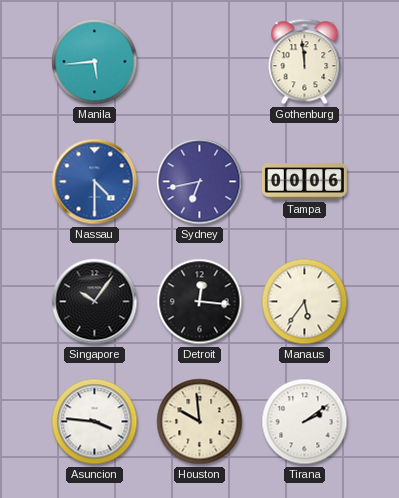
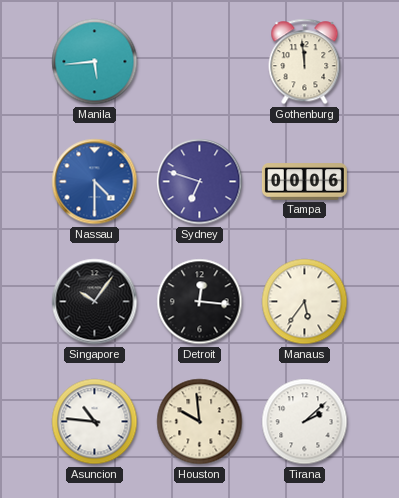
Sydney: 6:43 -> 6:48 (200, 182)
Asuncion: 3:46 -> 10:46 (95, 422)
Tirana: 2:09 -> 2:08 (305, 422)
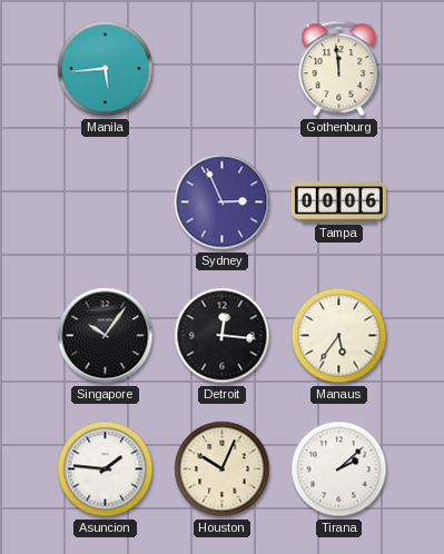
Nassau: 4:30 -> none (95, 182)
Sydney: 6:48 -> 2:56 (223, 202)
Asuncion: 10:46 -> 1:46 (106, 469)
Houston: 9:59 -> 10:04 (223, 469)
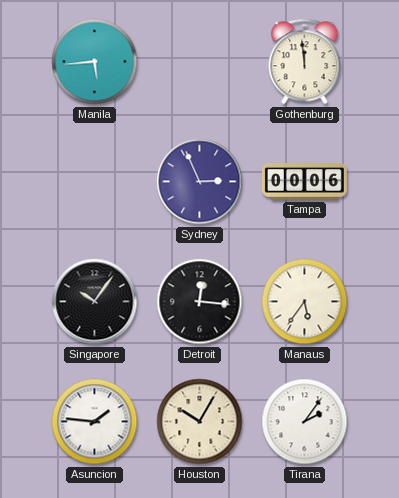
Houston: 10:04 -> 10:05 (200, 422)
Tirana: 2:08 -> 2:06 (305, 422)
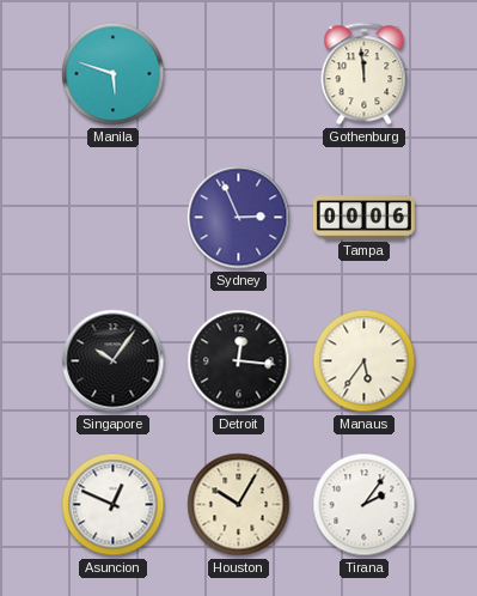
Manila: 5:44 -> 5:48 (114, 74)
Asuncion: 1:46 -> 12:49 (114, 505)
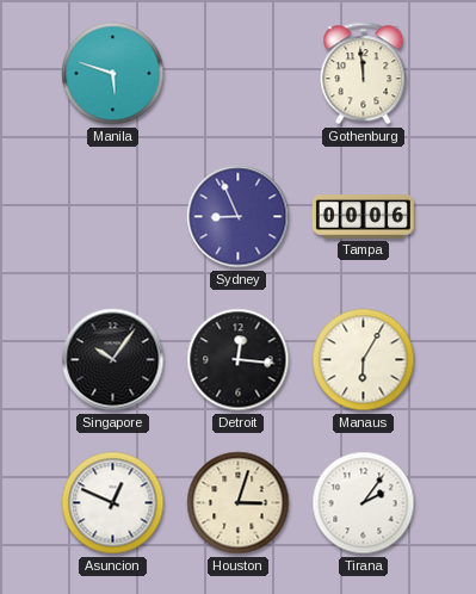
Sydney: 2:56 -> 8:56 (239, 217)
Manaus: 5:36 -> 6:05 (364, 360)
Houston: 10:05 -> 3:03 (239, 503)
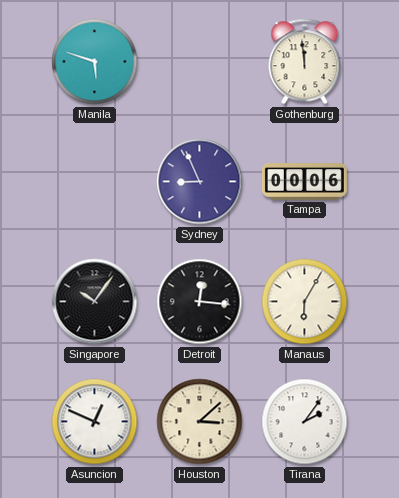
Houston: 3:03 -> 3:08 (200, 422)
